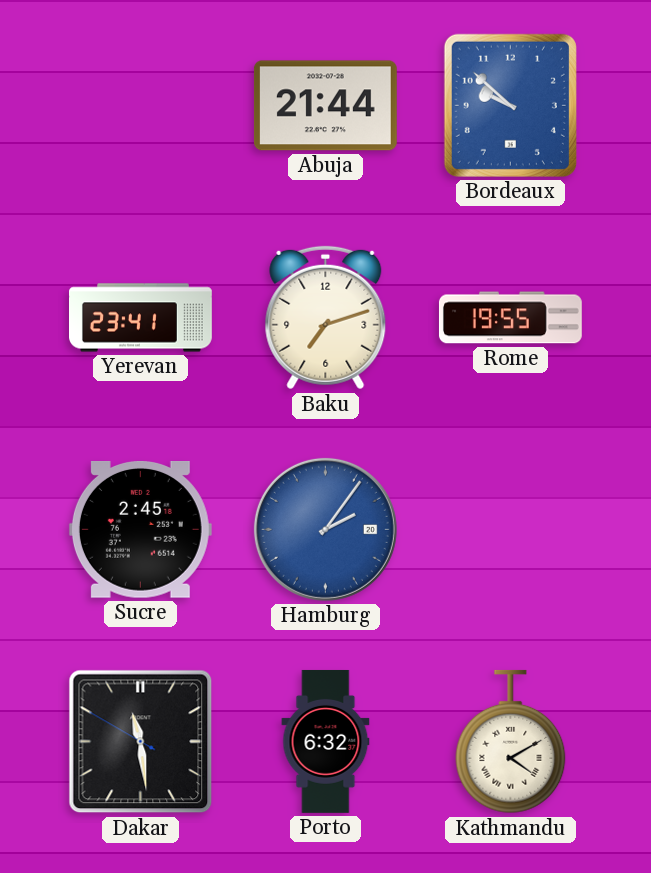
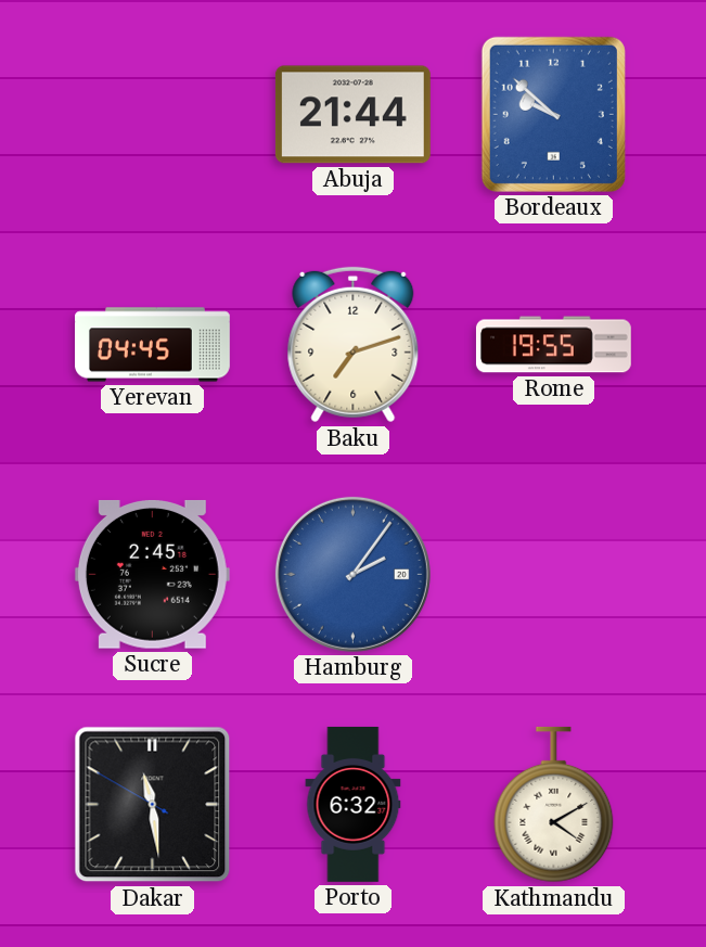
Yerevan: 23:41 -> 04:45 (153, 345)
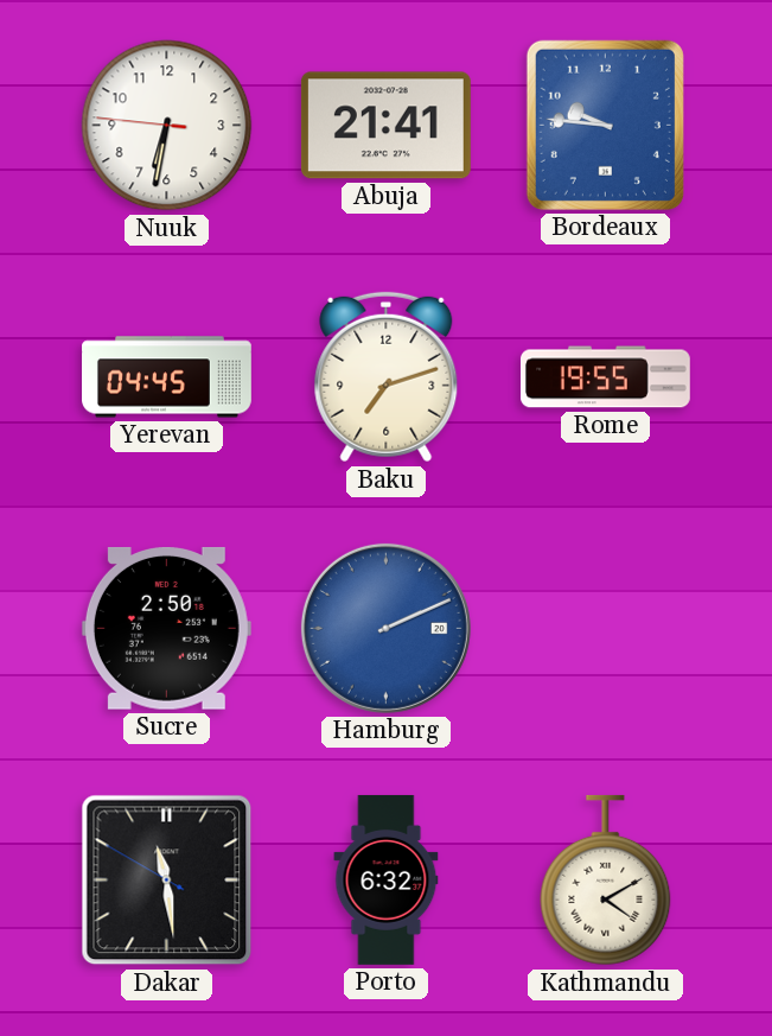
Nuuk: none -> 6:31 (167, 126)
Abuja: 21:44 -> 21:41 (385, 126)
Bordeaux: 9:52 -> 9:46 (605, 125)
Sucre: 2:45 -> 2:50 (166, 628)
Hamburg: 2:06 -> 2:11 (385, 628)
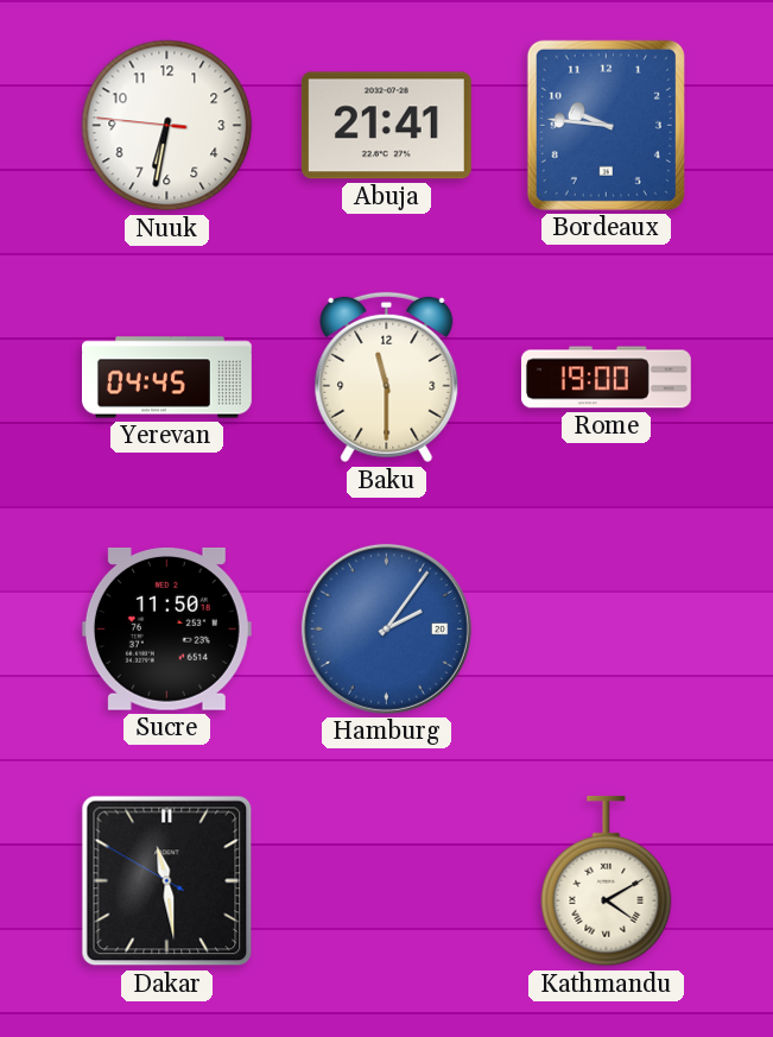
Baku: 7:12 -> 11:30 (387, 378)
Rome: 19:55 -> 19:00 (606, 378)
Sucre: 2:50 -> 11:50 (166, 628)
Hamburg: 2:11 -> 2:06 (386, 628)
Porto: 6:32 -> none (387, 881)
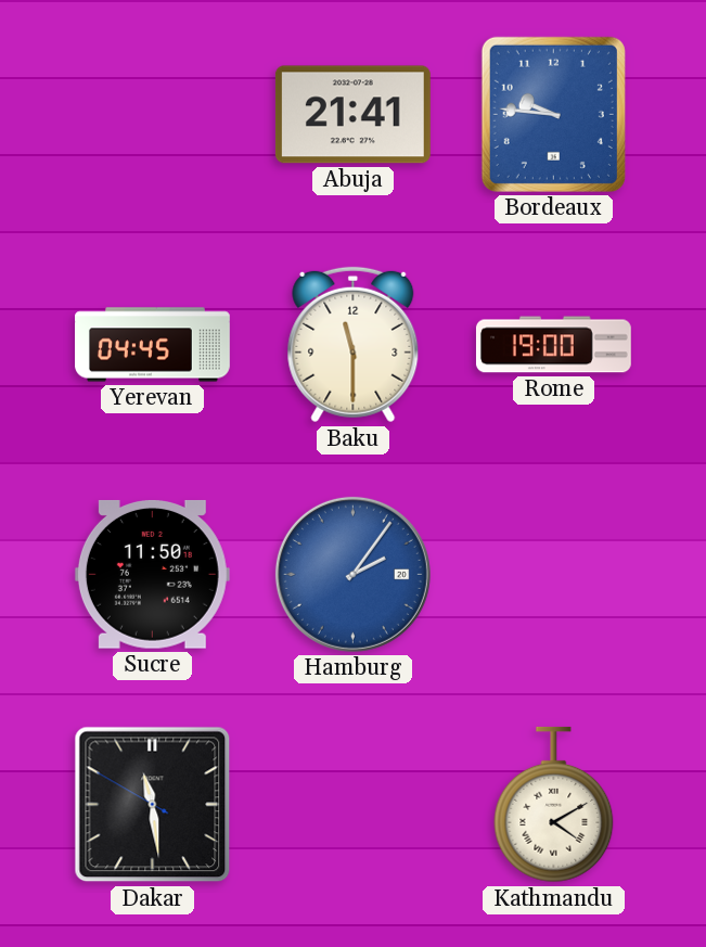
Nuuk: 6:31 -> none (167, 126)
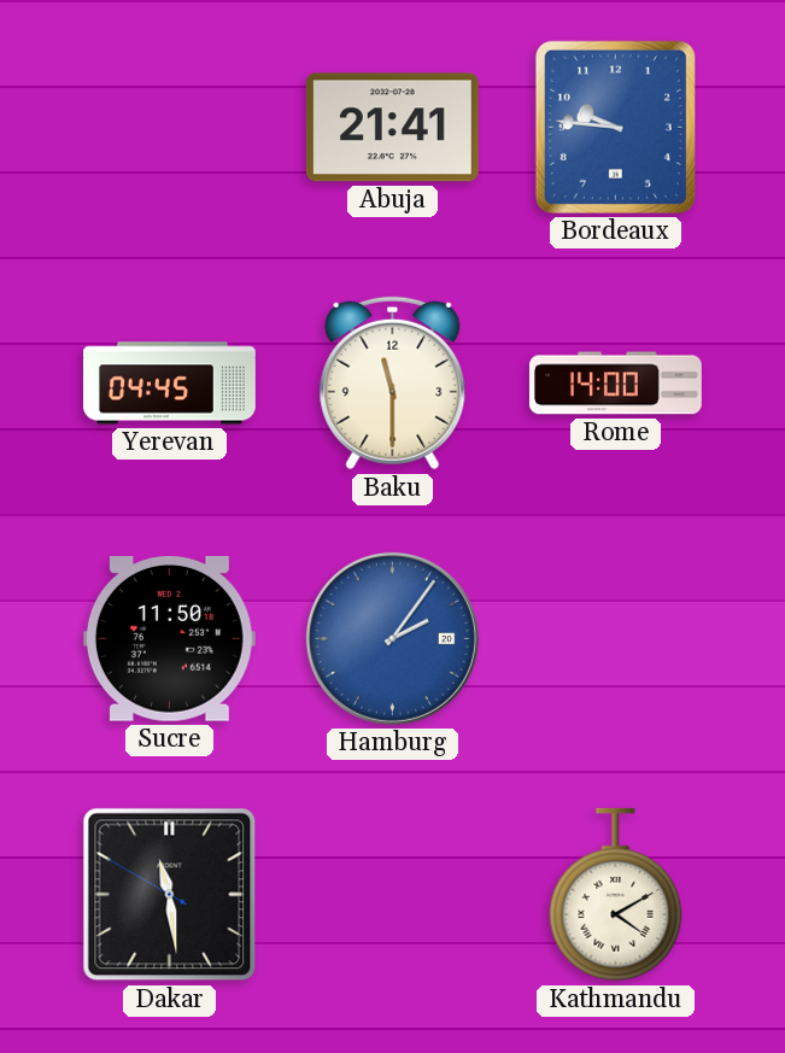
Rome: 19:00 -> 14:00 (615, 384)
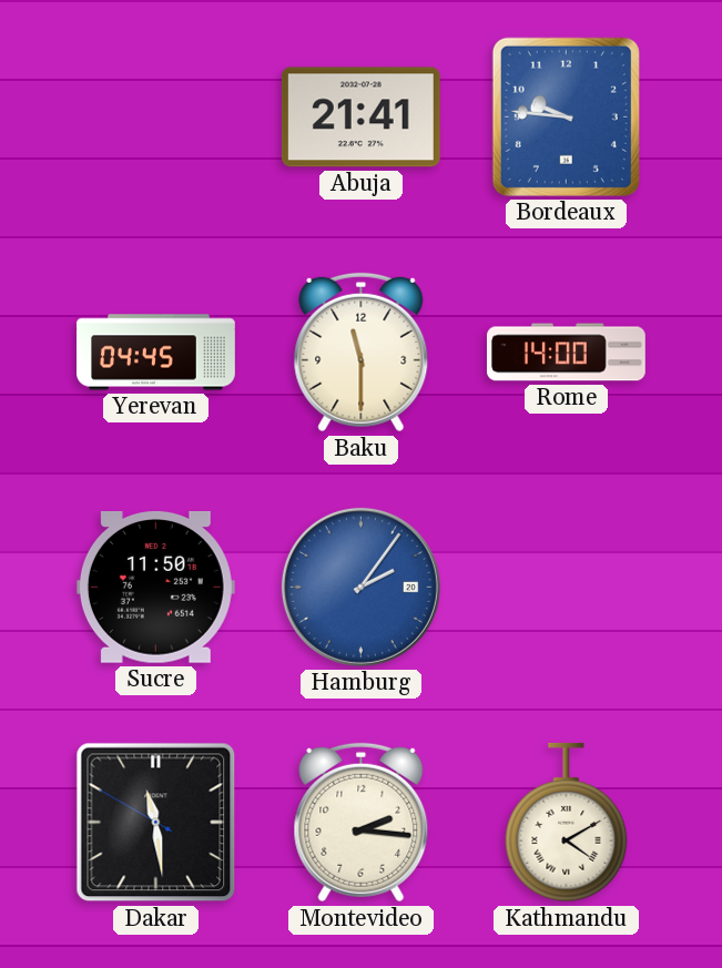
Montevideo: none -> 2:16 (362, 823)
